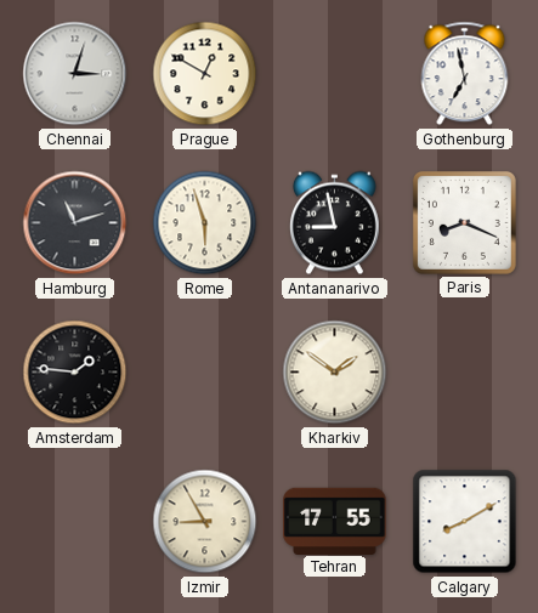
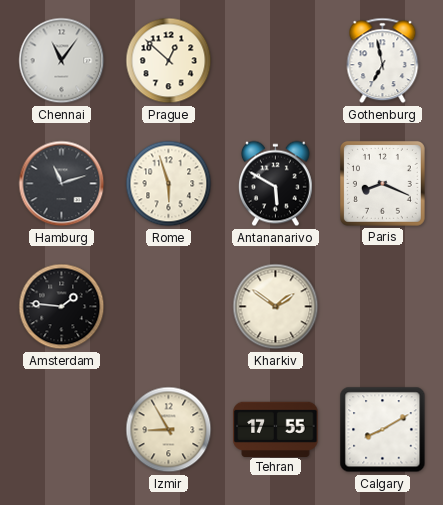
Chennai: 3:03 -> 11:06 (62, 61)
Prague: 12:50 -> 12:52 (169, 61)
Antananarivo: 8:58 -> 5:50 (275, 184)
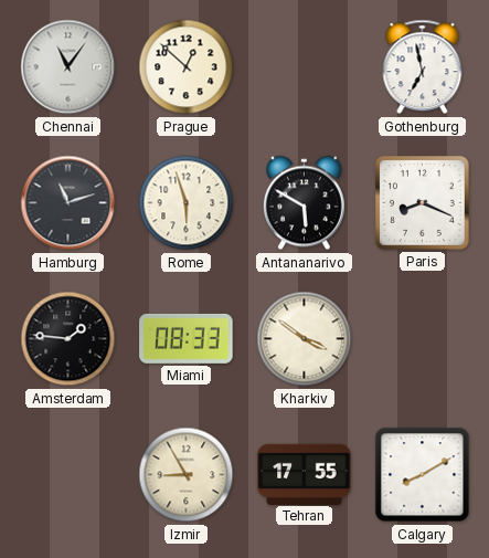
Miami: none -> 08:33 (187, 338)
Kharkiv: 1:51 -> 3:51 (305, 339)
